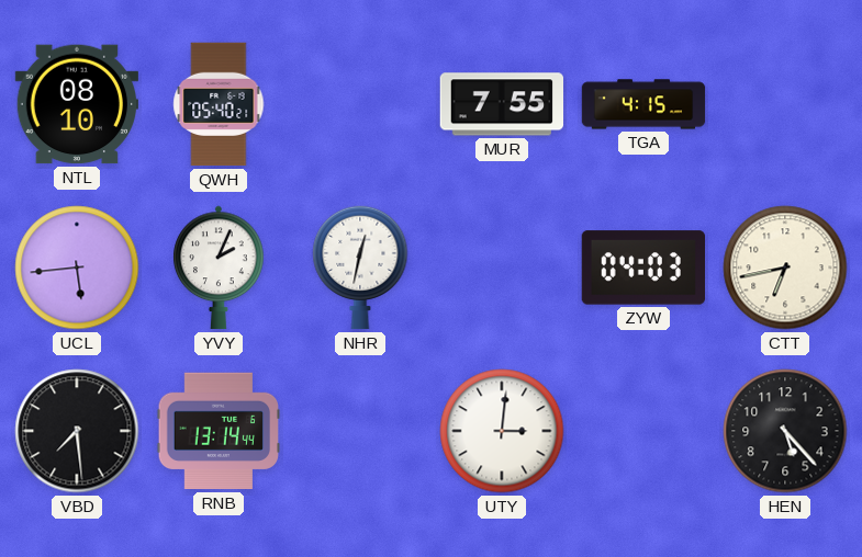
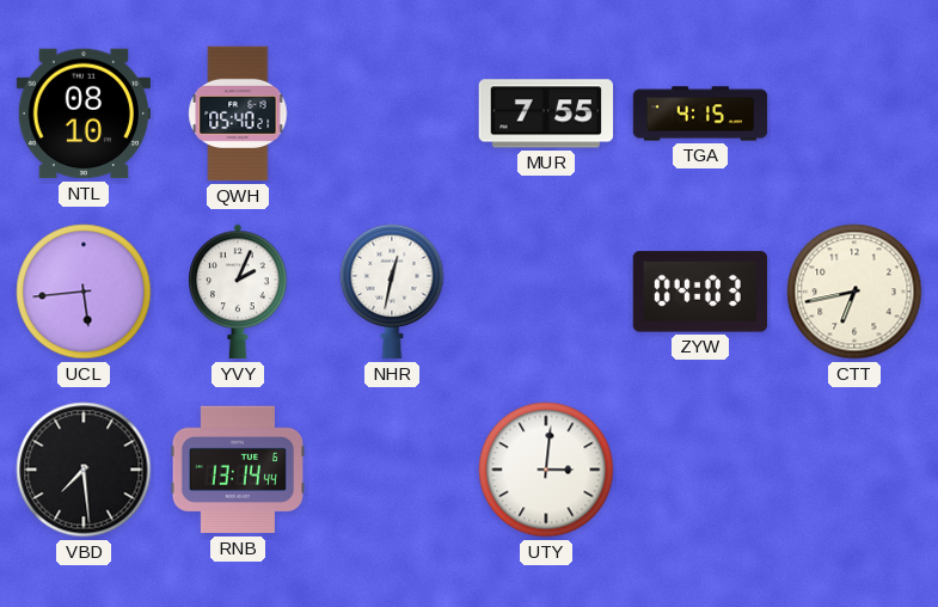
HEN: 5:23 -> none (785, 431)
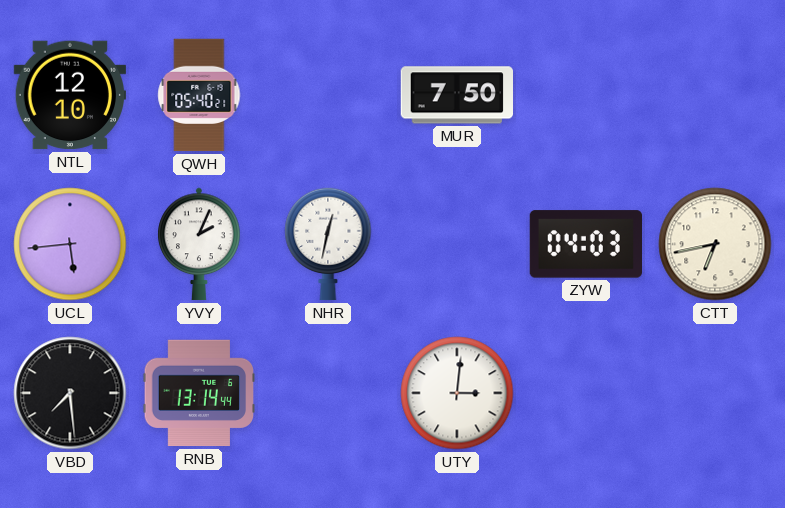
NTL: 08:10 -> 12:10 (70, 95)
MUR: 7:55 -> 7:50 (456, 95)
TGA: 4:15 -> none (700, 114)
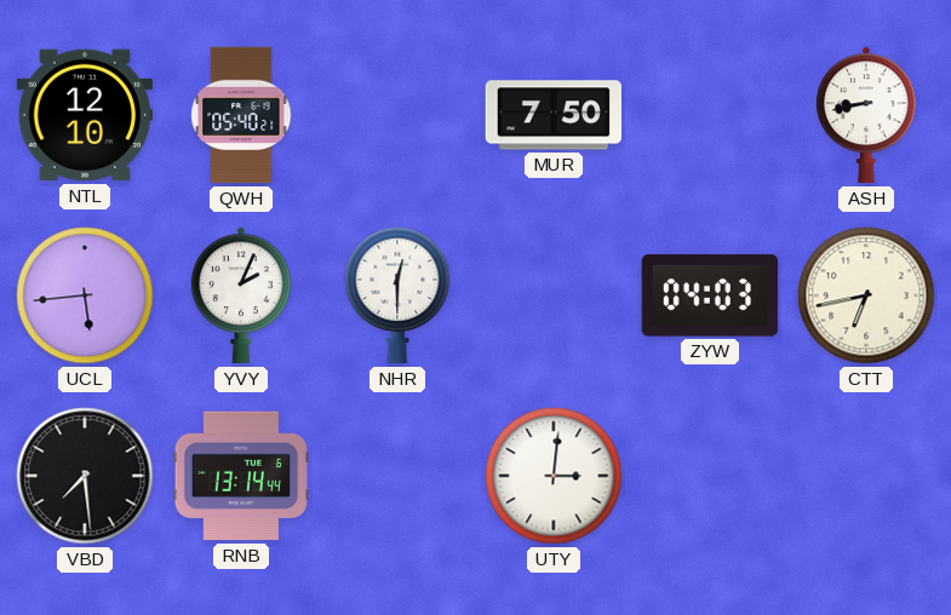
ASH: none -> 8:43 (866, 115)
NHR: 12:32 -> 12:30 (397, 295)
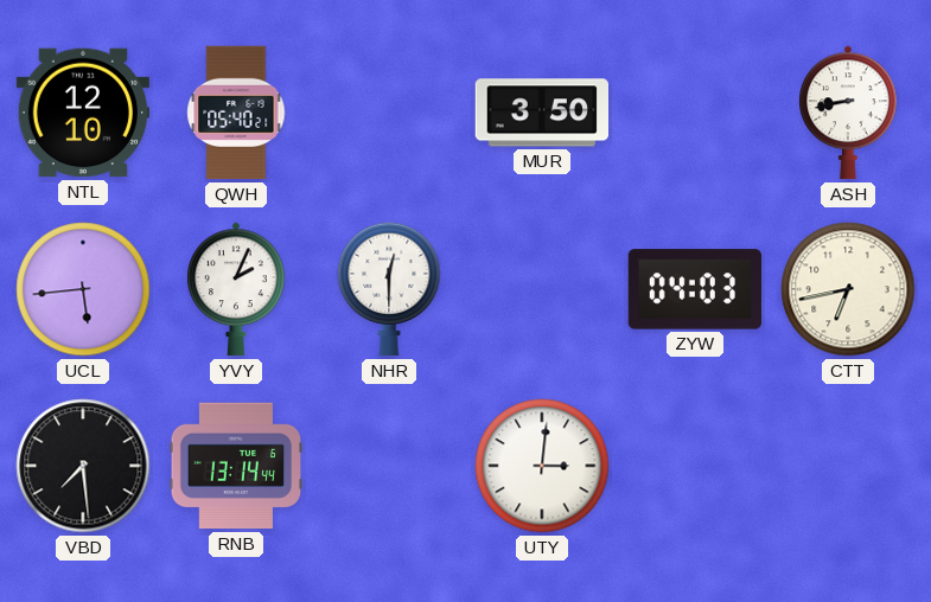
MUR: 7:50 -> 3:50 (541, 113)
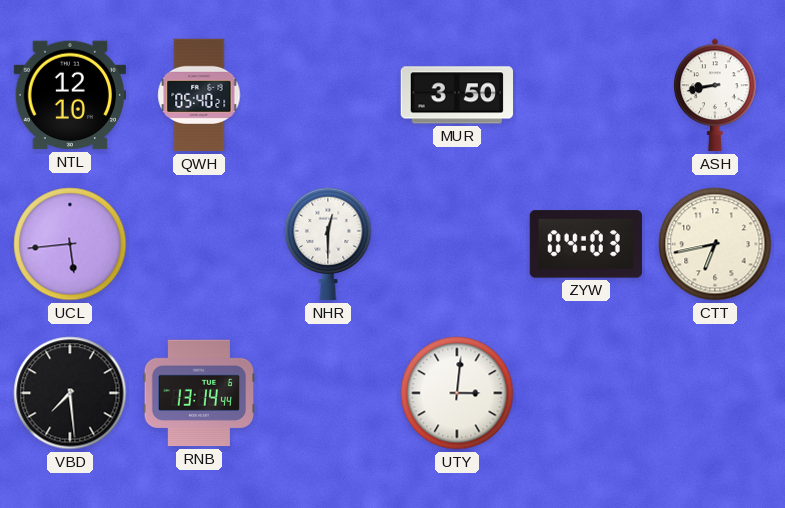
YVY: 2:04 -> none (236, 289)
